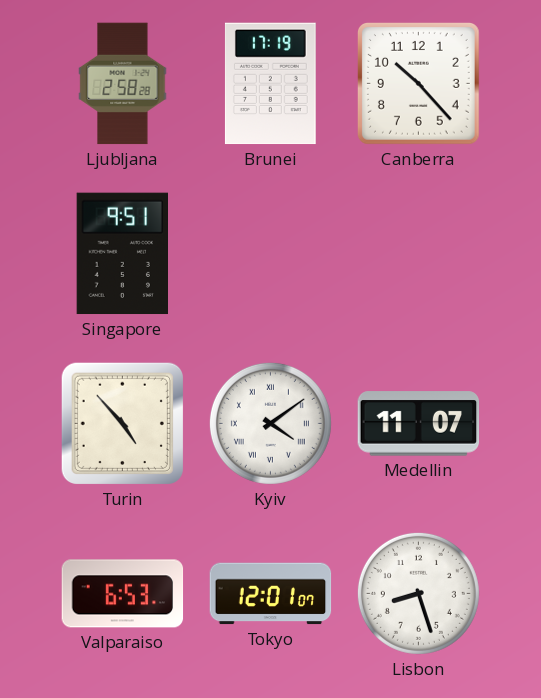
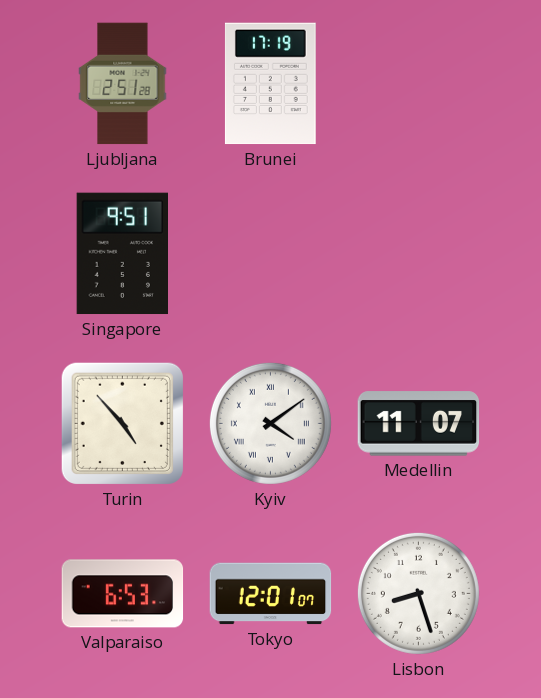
Ljubljana: 2:58 -> 2:51 (123, 84)
Canberra: 10:23 -> none (418, 83)
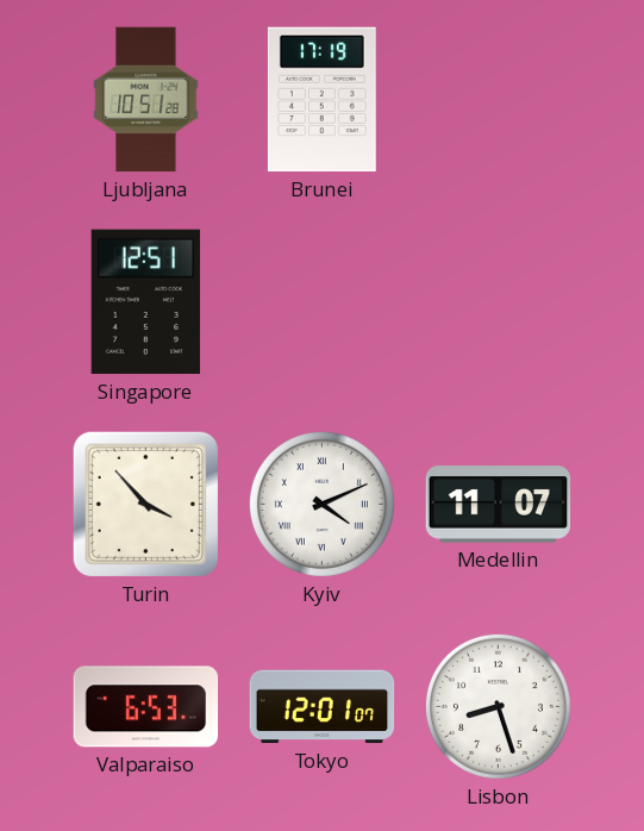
Ljubljana: 2:51 -> 10:51 (146, 100)
Singapore: 9:51 -> 12:51 (146, 302)
Turin: 4:53 -> 3:53 (145, 504)
Kyiv: 4:09 -> 4:11 (321, 504)
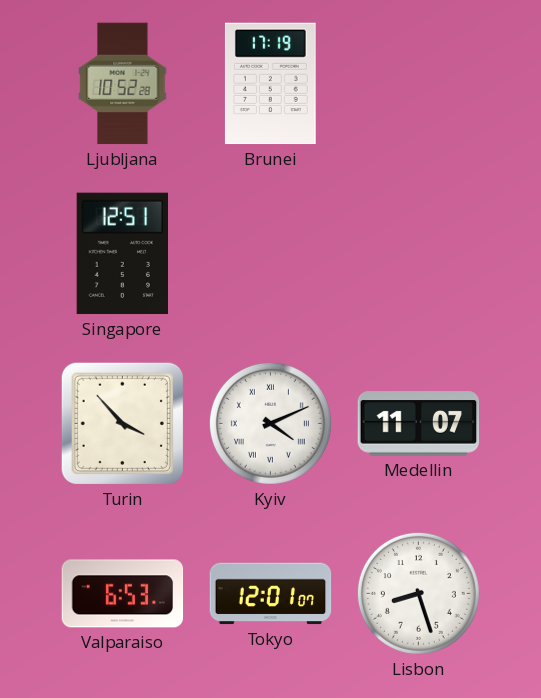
Ljubljana: 10:51 -> 10:52 (123, 84)
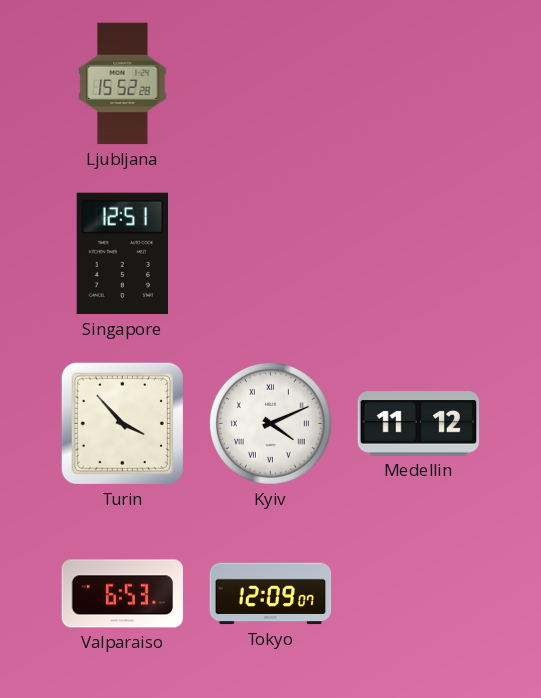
Ljubljana: 10:52 -> 15:52 (123, 84)
Brunei: 17:19 -> none (270, 84)
Medellin: 11:07 -> 11:12 (419, 424)
Tokyo: 12:01 -> 12:09 (271, 594)
Lisbon: 8:27 -> none (418, 593)
